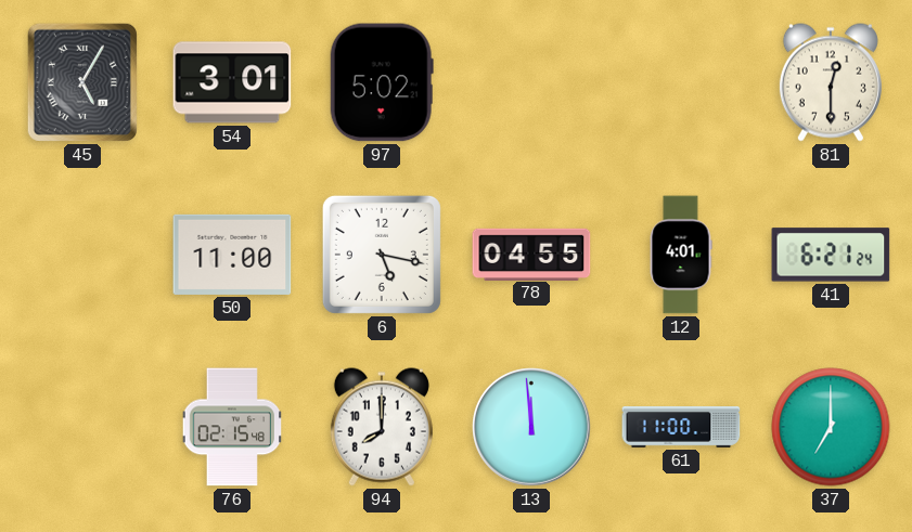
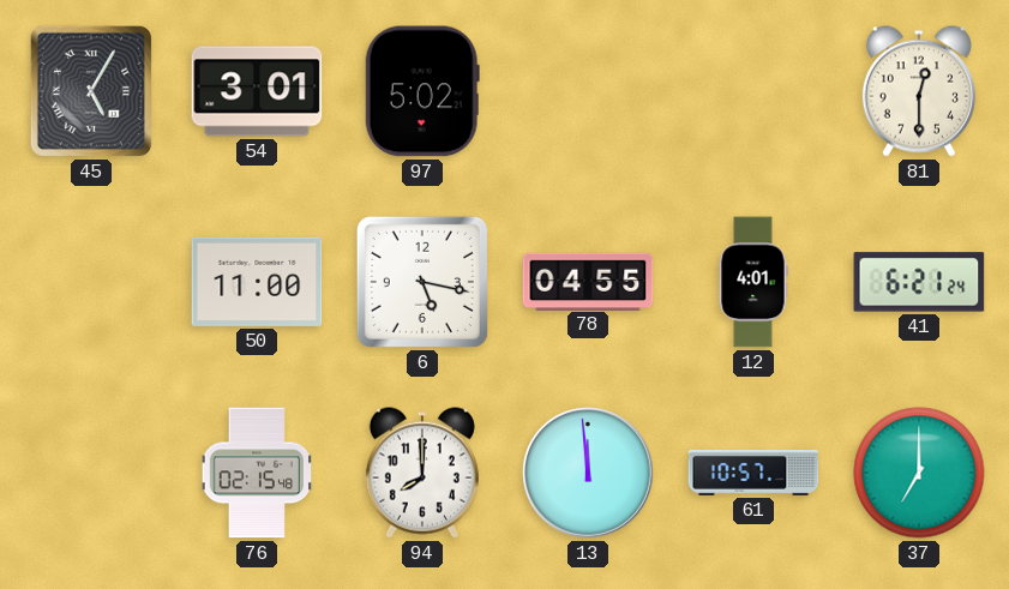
61: 11:00 -> 10:57 (753, 473)
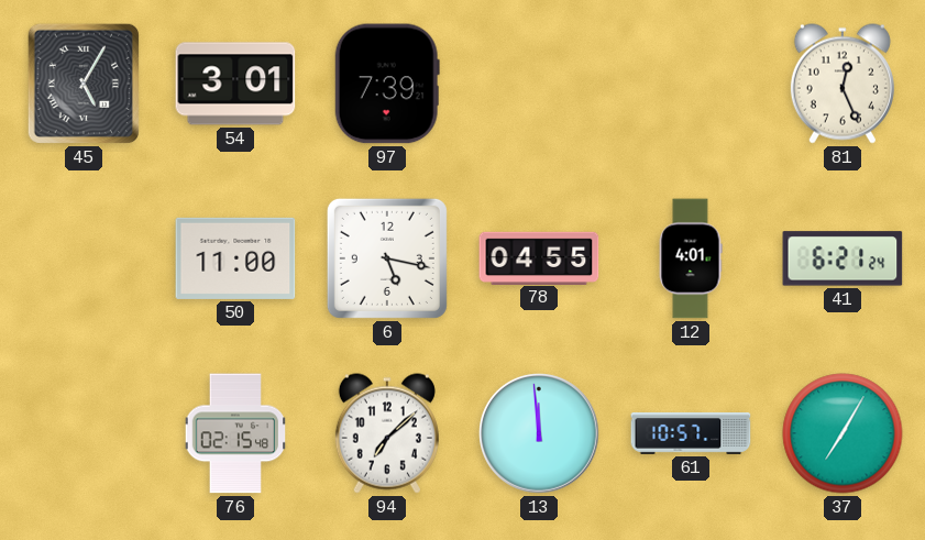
97: 5:02 -> 7:39 (387, 84)
81: 12:30 -> 12:26 (843, 84)
94: 8:00 -> 7:08 (387, 433)
37: 7:00 -> 7:05 (843, 433)
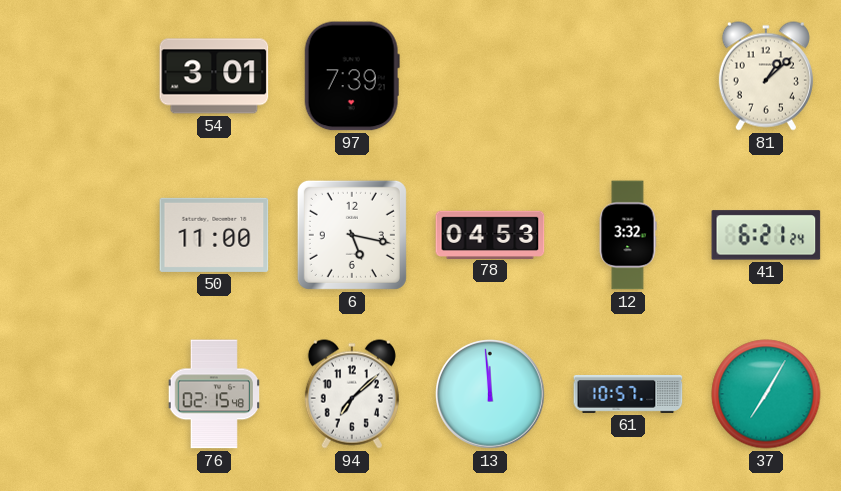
45: 5:05 -> none (84, 84)
81: 12:26 -> 1:08 (766, 76)
78: 04:55 -> 04:53 (490, 234)
12: 4:01 -> 3:32 (628, 235)
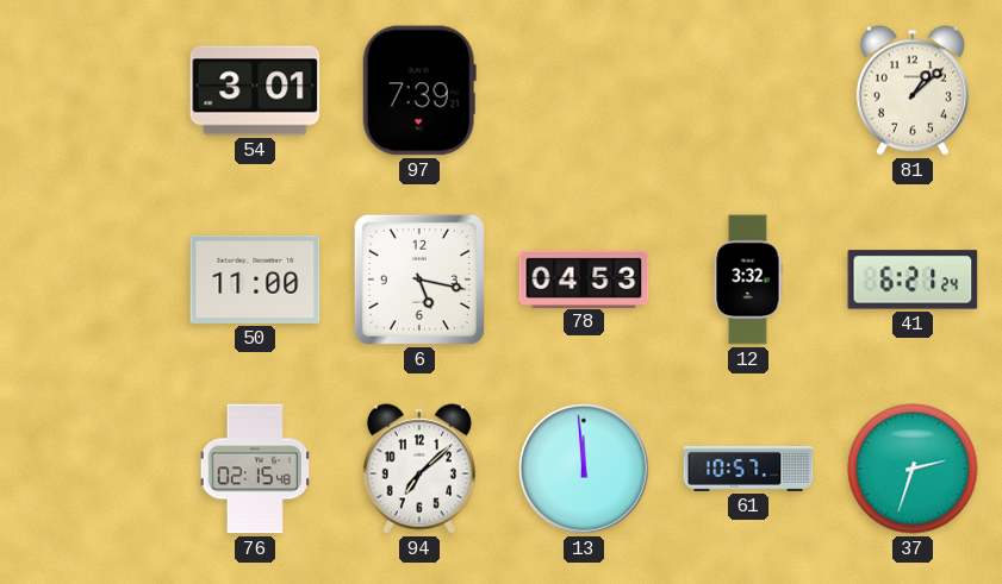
37: 7:05 -> 2:33 (913, 469)
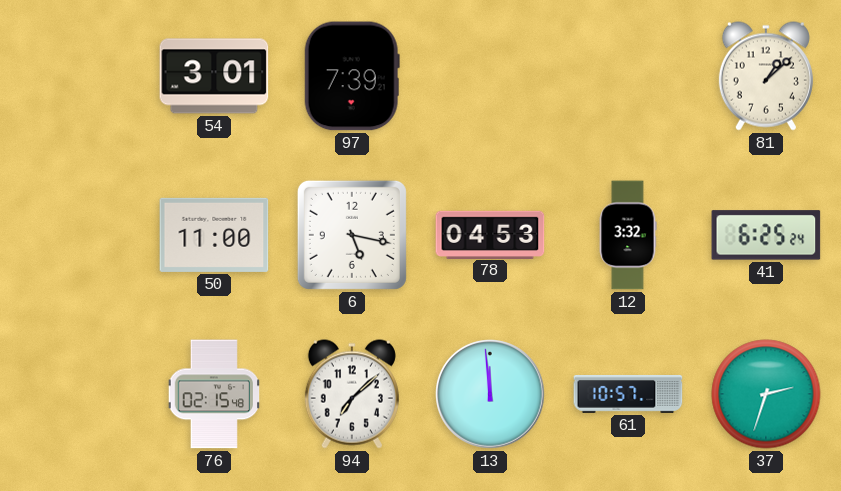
41: 6:21 -> 6:25 (766, 235)
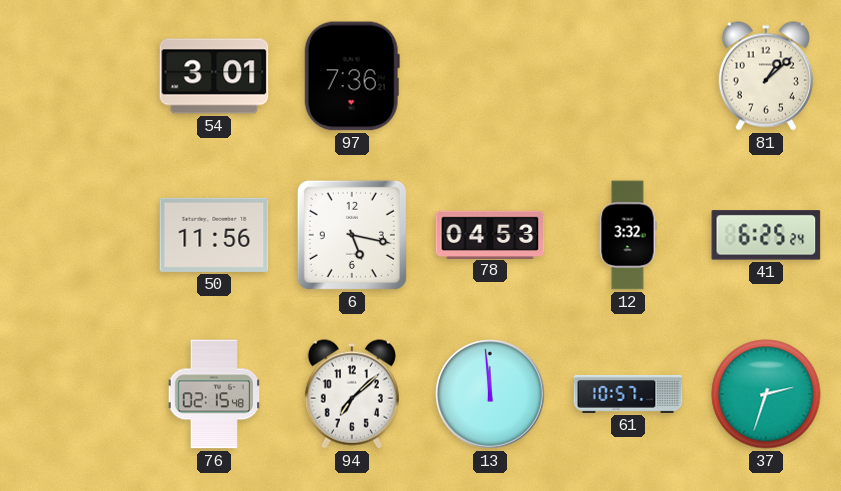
97: 7:39 -> 7:36 (352, 76)
50: 11:00 -> 11:56 (214, 235)
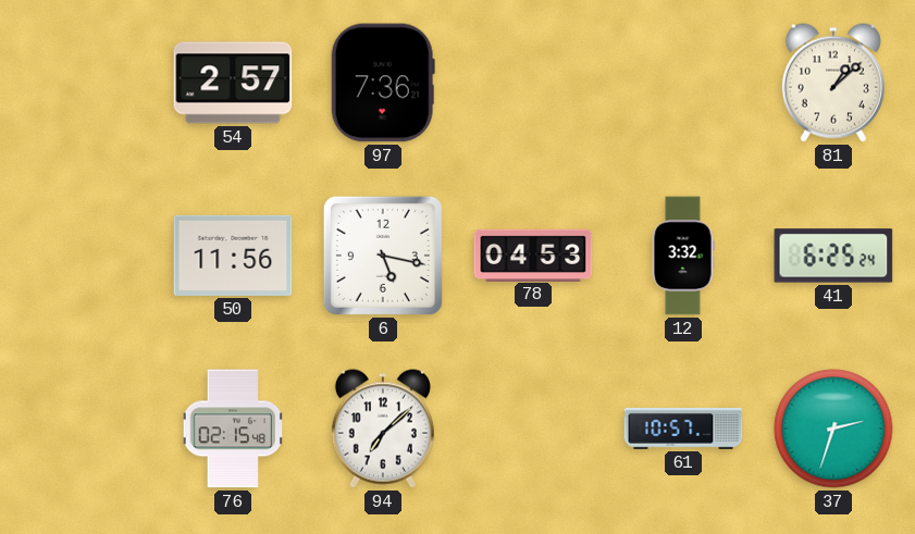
54: 3:01 -> 2:57 (233, 83)
13: 11:59 -> none (491, 395)
